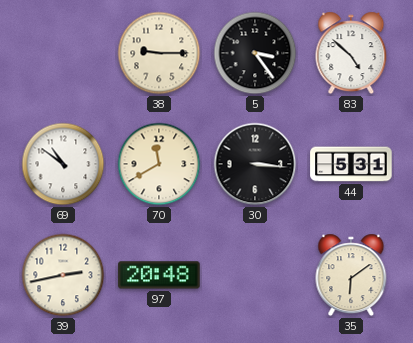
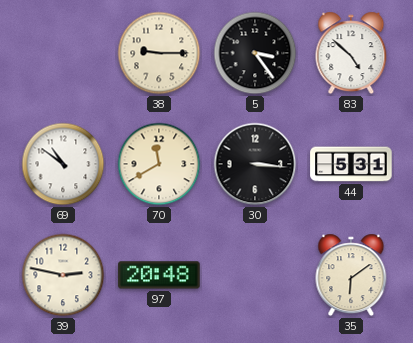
39: 2:43 -> 2:47 (63, 275)
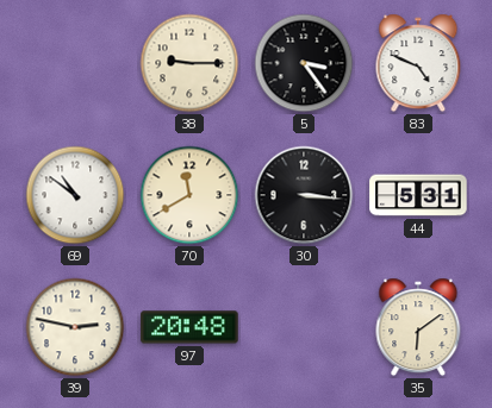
83: 4:52 -> 4:49 (418, 63)
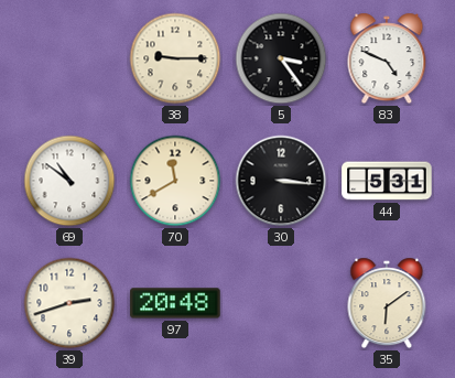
39: 2:47 -> 2:42 (69, 303)
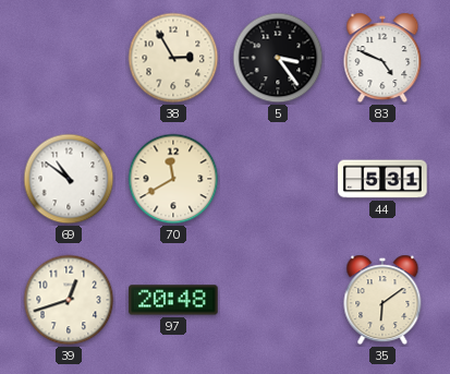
38: 9:15 -> 2:55 (173, 58)
30: 3:16 -> none (281, 181)
39: 2:42 -> 12:42 (69, 300)
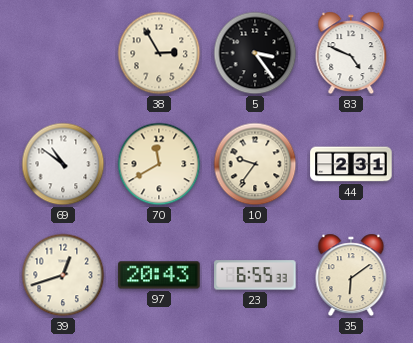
10: none -> 9:36 (255, 164)
44: 5:31 -> 2:31 (351, 164)
97: 20:48 -> 20:43 (159, 275)
23: none -> 6:55 (255, 275)
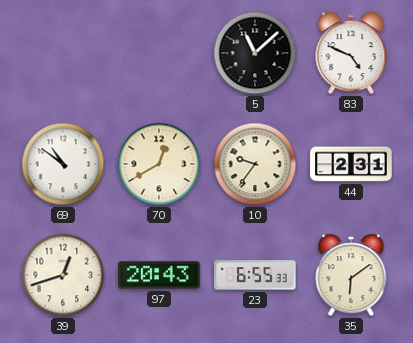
38: 2:55 -> none (159, 53)
5: 3:24 -> 11:08 (255, 53)
70: 11:40 -> 12:40 (159, 164)
